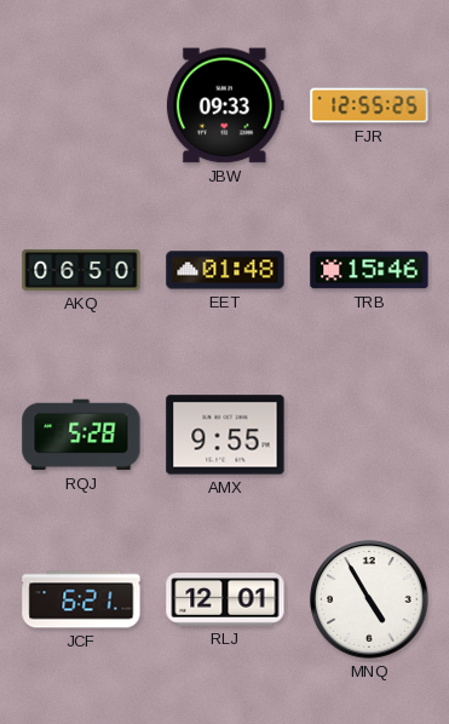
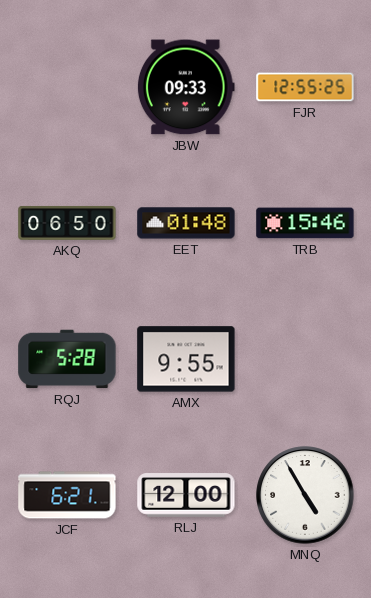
RLJ: 12:01 -> 12:00 (186, 495)
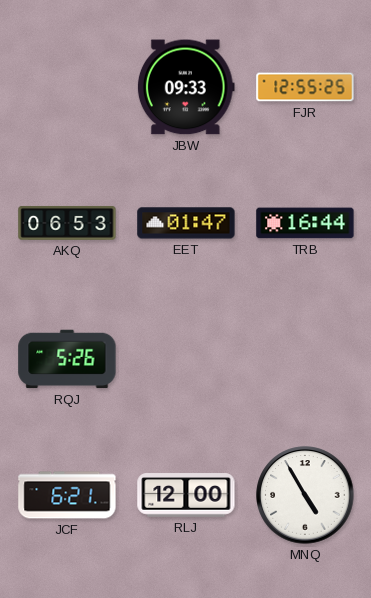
AKQ: 06:50 -> 06:53 (67, 223)
EET: 01:48 -> 01:47 (186, 223)
TRB: 15:46 -> 16:44 (305, 223)
RQJ: 5:28 -> 5:26 (67, 359)
AMX: 9:55 -> none (186, 359)
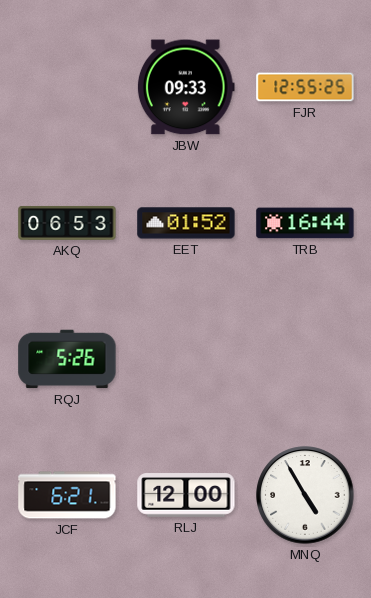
EET: 01:47 -> 01:52 (186, 223)
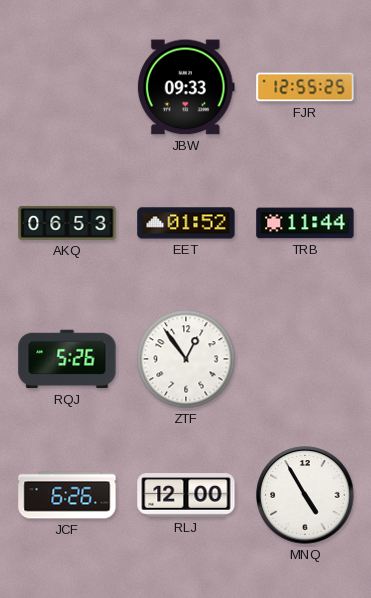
TRB: 16:44 -> 11:44 (305, 223)
ZTF: none -> 12:54 (186, 359)
JCF: 6:21 -> 6:26 (67, 495)
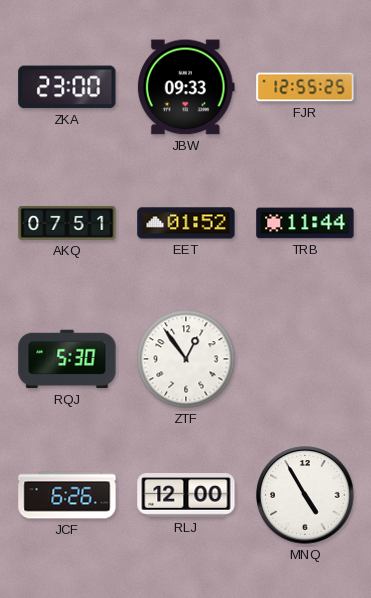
ZKA: none -> 23:00 (67, 87)
AKQ: 06:53 -> 07:51 (67, 223)
RQJ: 5:26 -> 5:30 (67, 359)
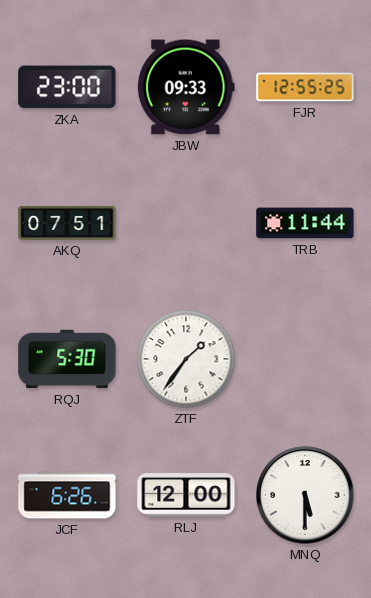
EET: 01:52 -> none (186, 223)
ZTF: 12:54 -> 1:36 (186, 359)
MNQ: 4:55 -> 5:30 (305, 495)
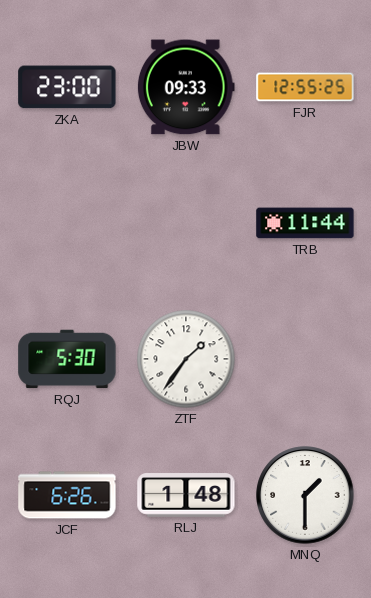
AKQ: 07:51 -> none (67, 223)
RLJ: 12:00 -> 1:48 (186, 495)
MNQ: 5:30 -> 1:30 (305, 495)
